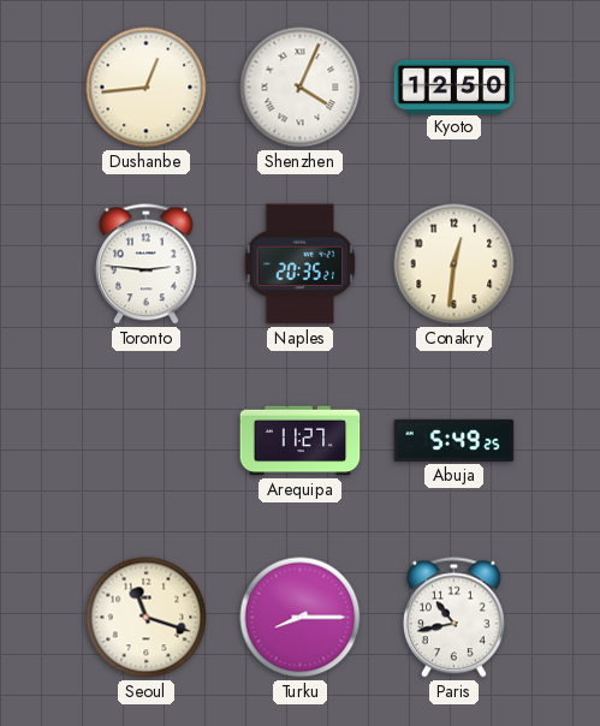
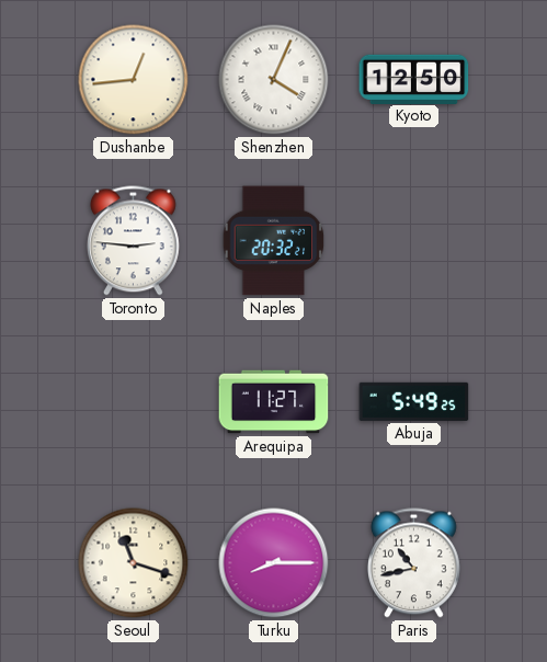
Naples: 20:35 -> 20:32 (274, 241)
Conakry: 12:31 -> none (455, 264)
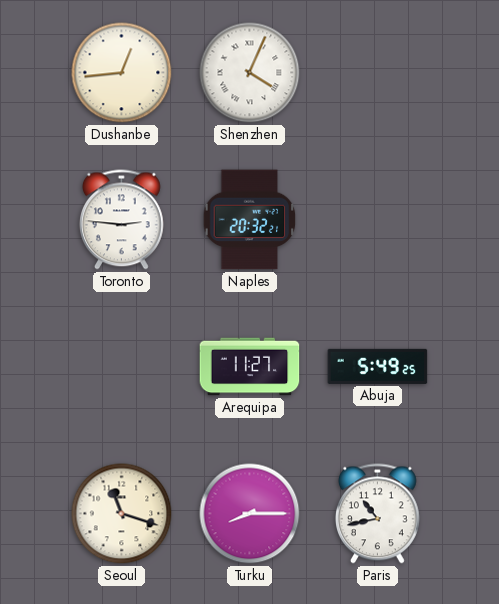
Kyoto: 12:50 -> none (414, 79)
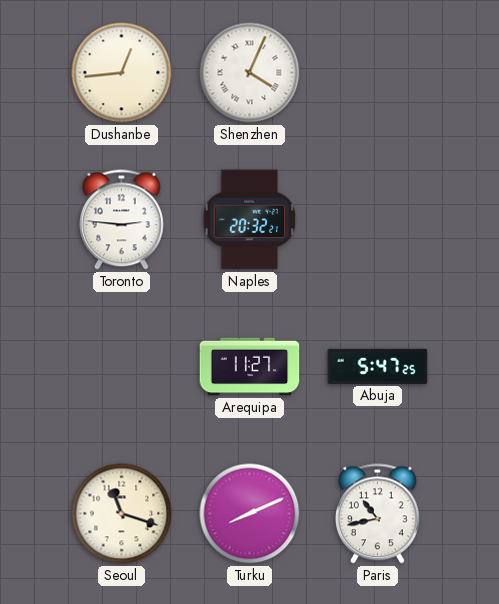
Abuja: 5:49 -> 5:47 (378, 366)
Turku: 8:15 -> 8:11 (250, 514)
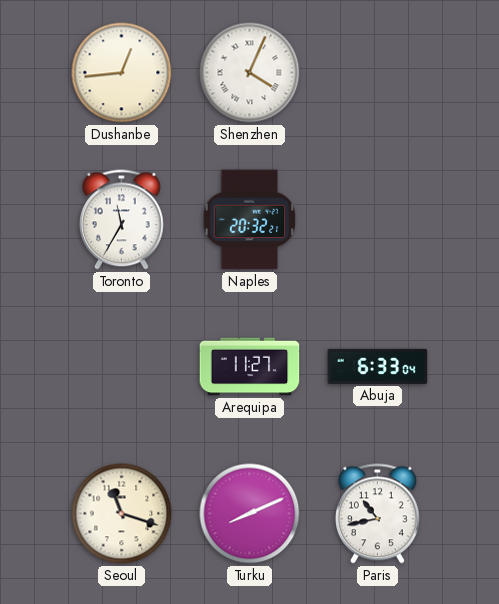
Toronto: 2:46 -> 11:35 (121, 220)
Abuja: 5:47 -> 6:33 (378, 366)
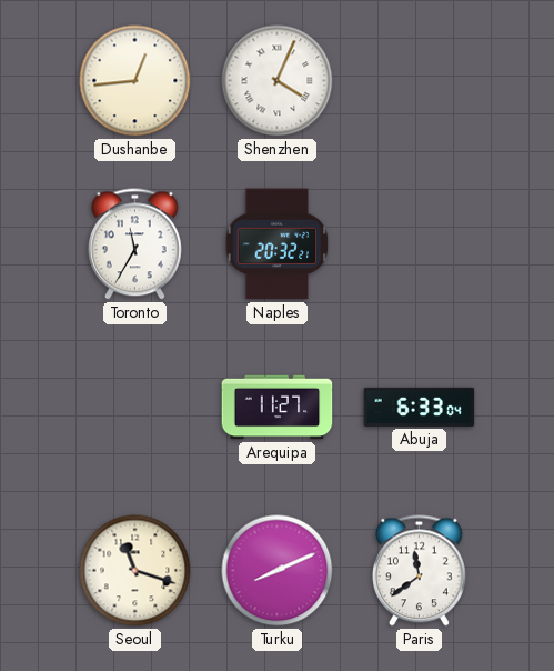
Paris: 10:43 -> 11:39 (419, 571)
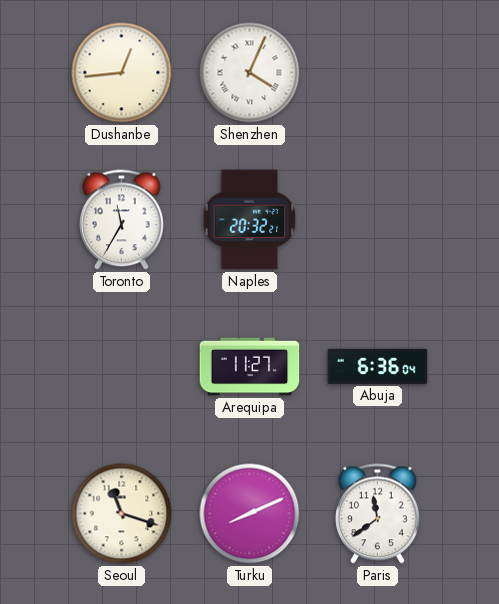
Abuja: 6:33 -> 6:36 (378, 366)
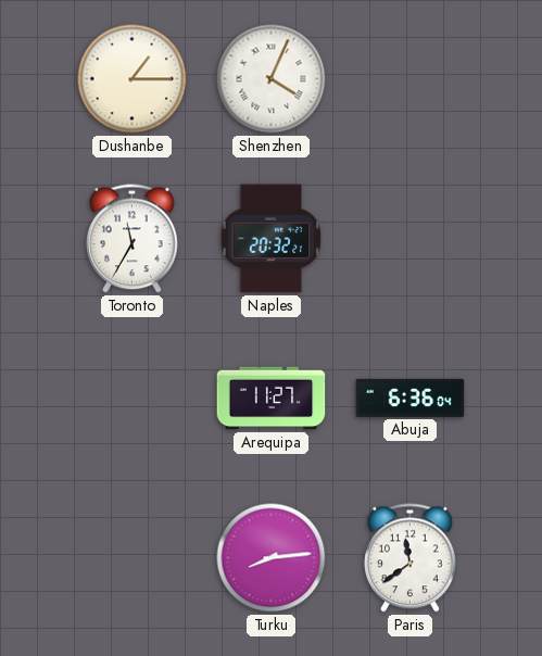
Dushanbe: 12:44 -> 1:15 (133, 79)
Seoul: 11:18 -> none (122, 514)
Turku: 8:11 -> 8:14 (272, 558)
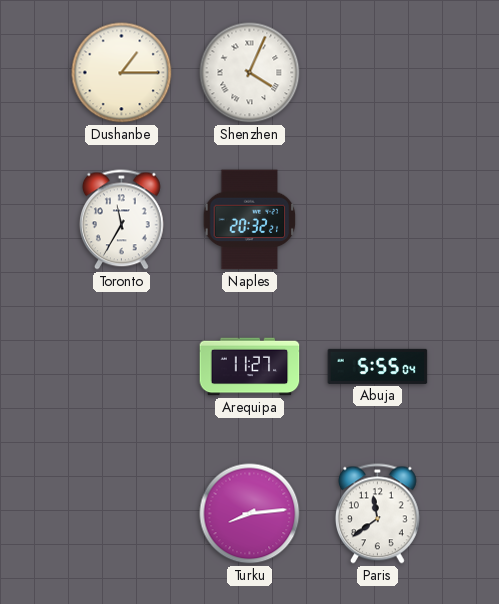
Abuja: 6:36 -> 5:55 (378, 366)
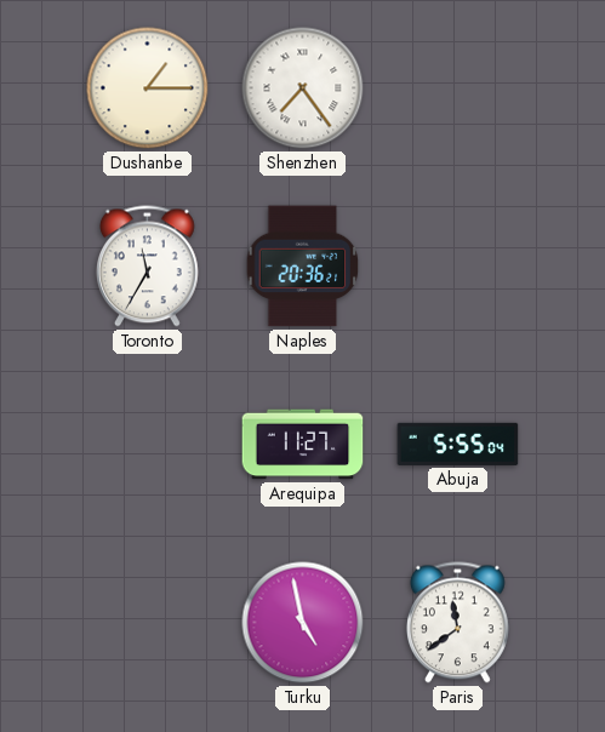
Shenzhen: 4:04 -> 7:24 (303, 88)
Naples: 20:32 -> 20:36 (303, 267)
Turku: 8:14 -> 4:58 (303, 623)
